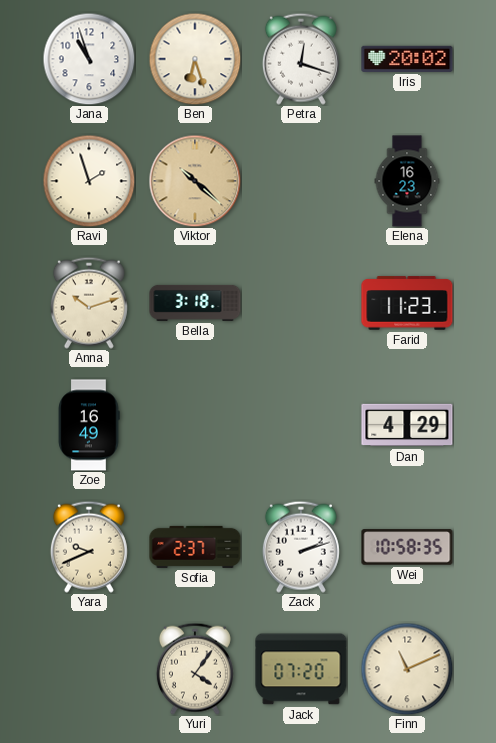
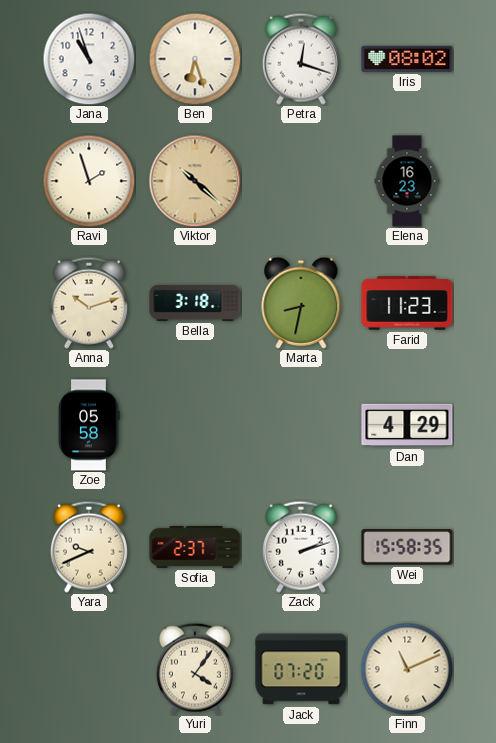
Iris: 20:02 -> 08:02 (407, 59)
Marta: none -> 8:32 (301, 303)
Zoe: 16:49 -> 05:58 (89, 425)
Wei: 10:58 -> 15:58 (407, 547)
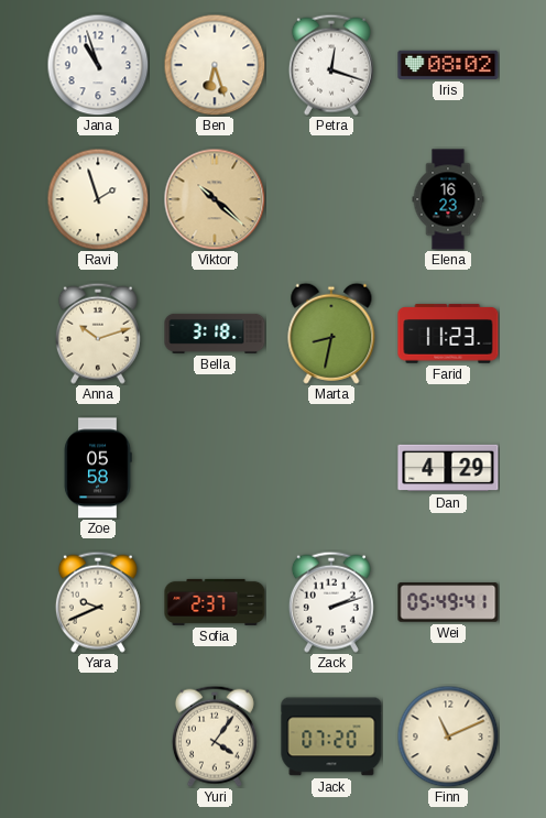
Wei: 15:58 -> 05:49 (448, 602)
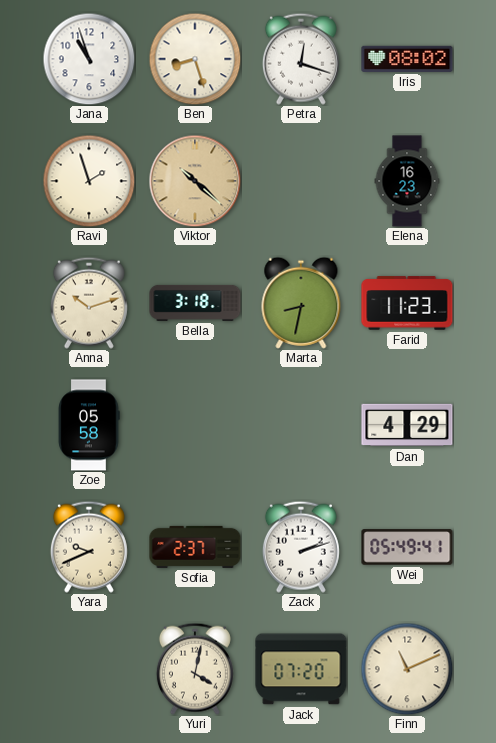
Ben: 6:27 -> 8:27 (195, 59)
Yuri: 4:06 -> 4:02 (195, 669)
